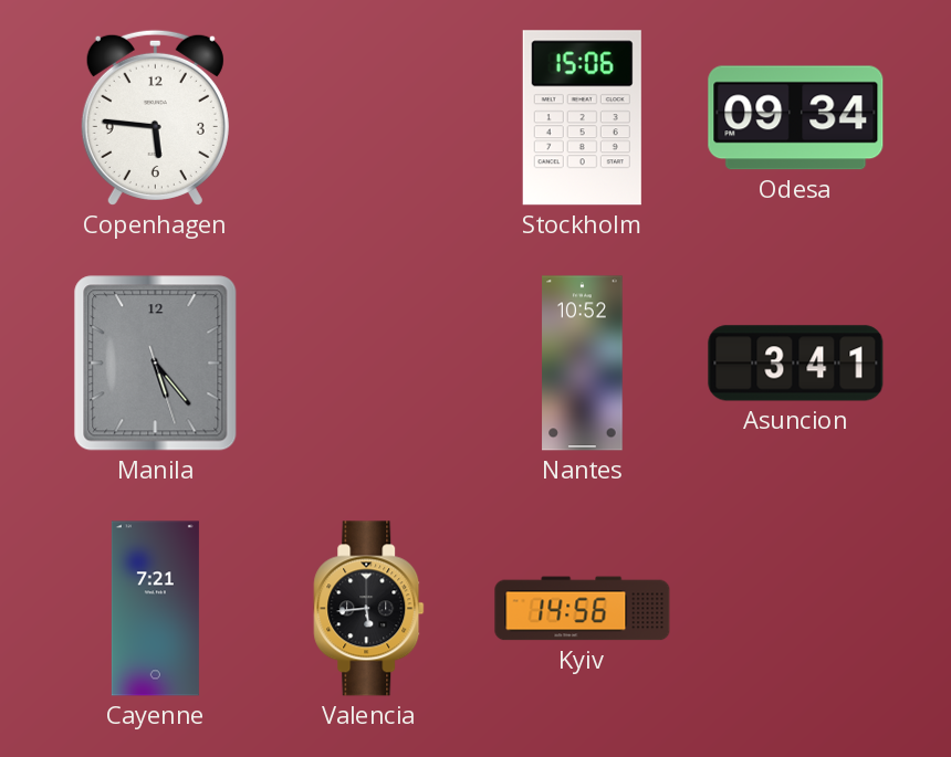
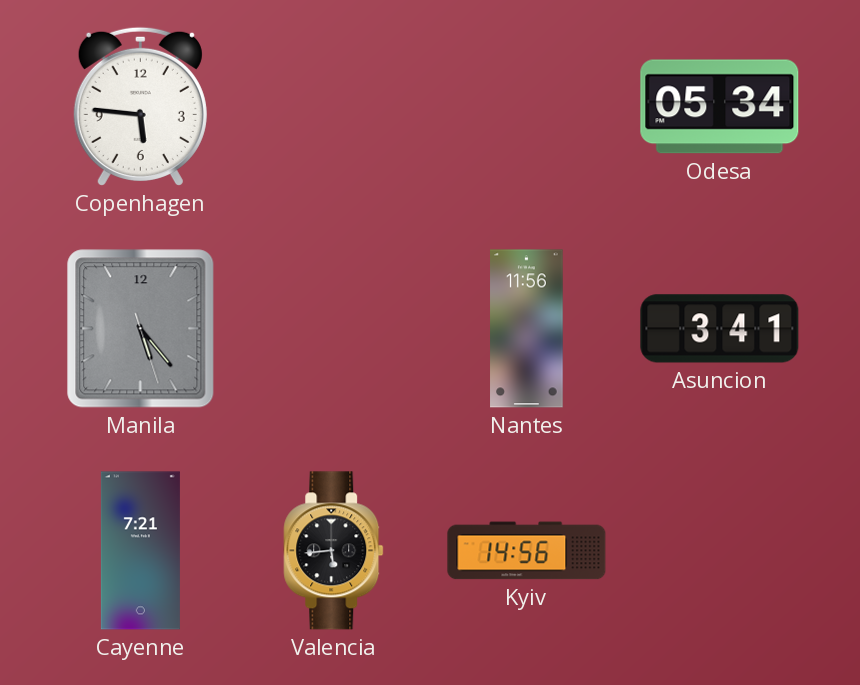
Stockholm: 15:06 -> none (582, 118)
Odesa: 09:34 -> 05:34 (720, 107)
Nantes: 10:52 -> 11:56 (527, 329)
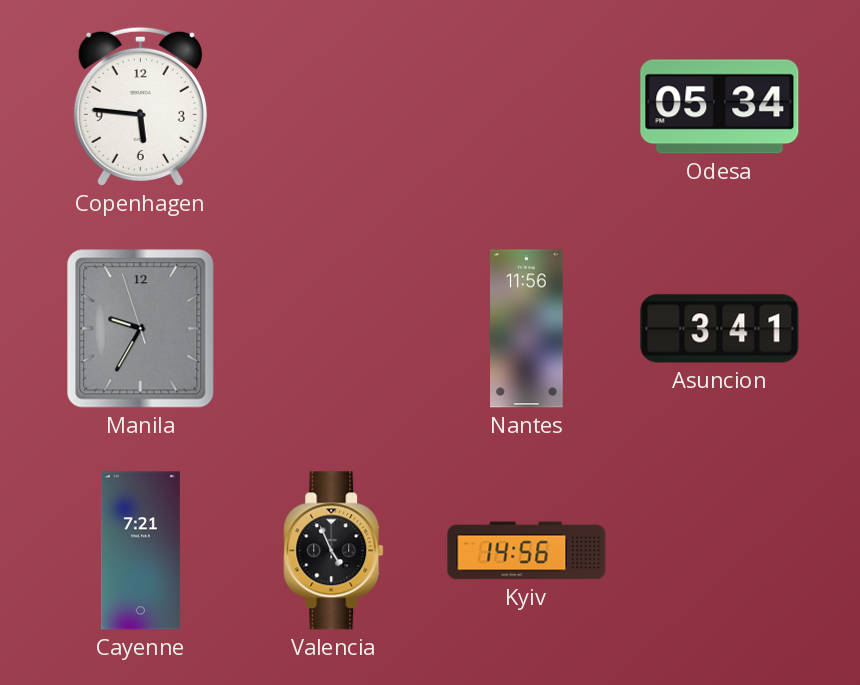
Manila: 5:23 -> 9:34 (141, 329)
Valencia: 5:44 -> 4:56 (334, 551)
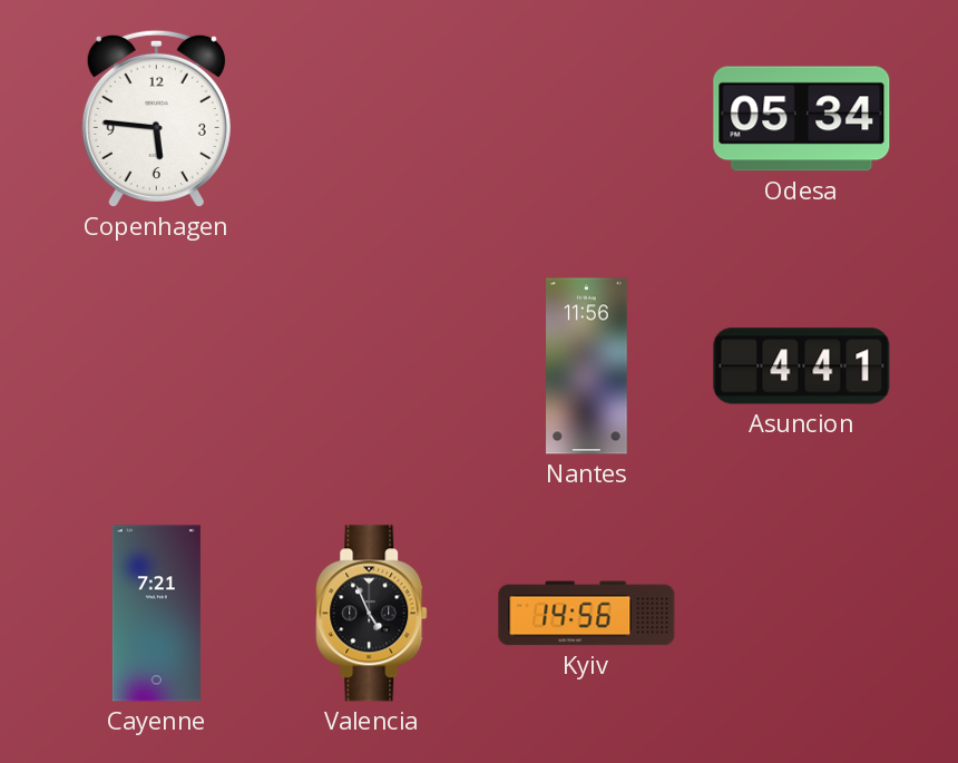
Manila: 9:34 -> none (141, 329)
Asuncion: 3:41 -> 4:41 (802, 366)
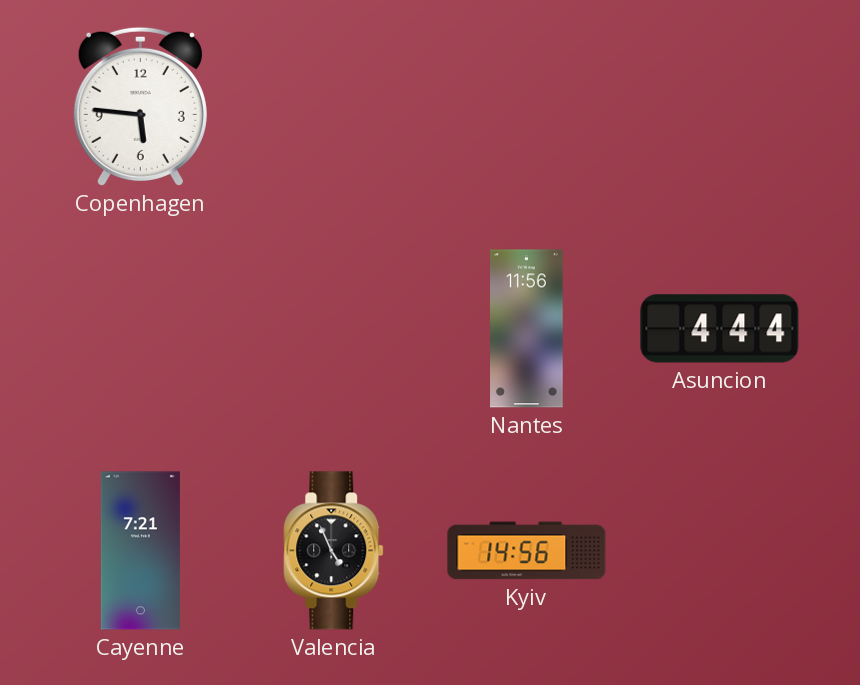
Odesa: 05:34 -> none (802, 119)
Asuncion: 4:41 -> 4:44 (720, 329)
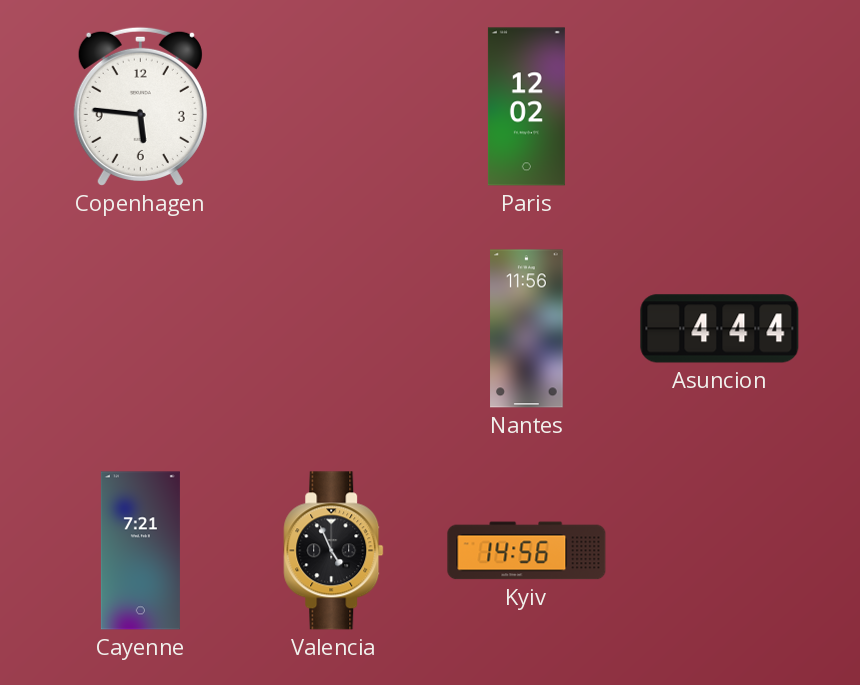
Paris: none -> 12:02 (526, 107)
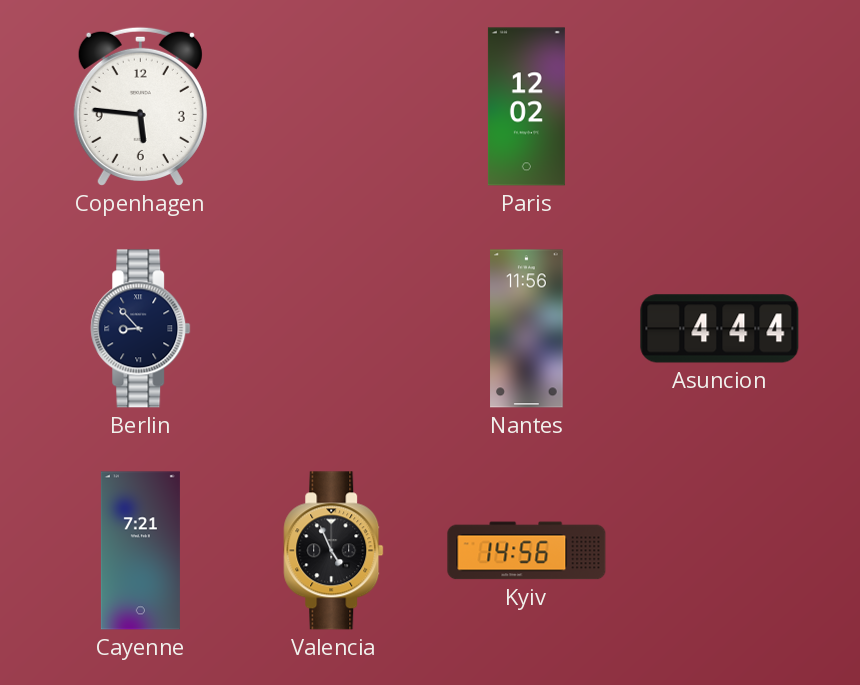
Berlin: none -> 8:53 (141, 329)
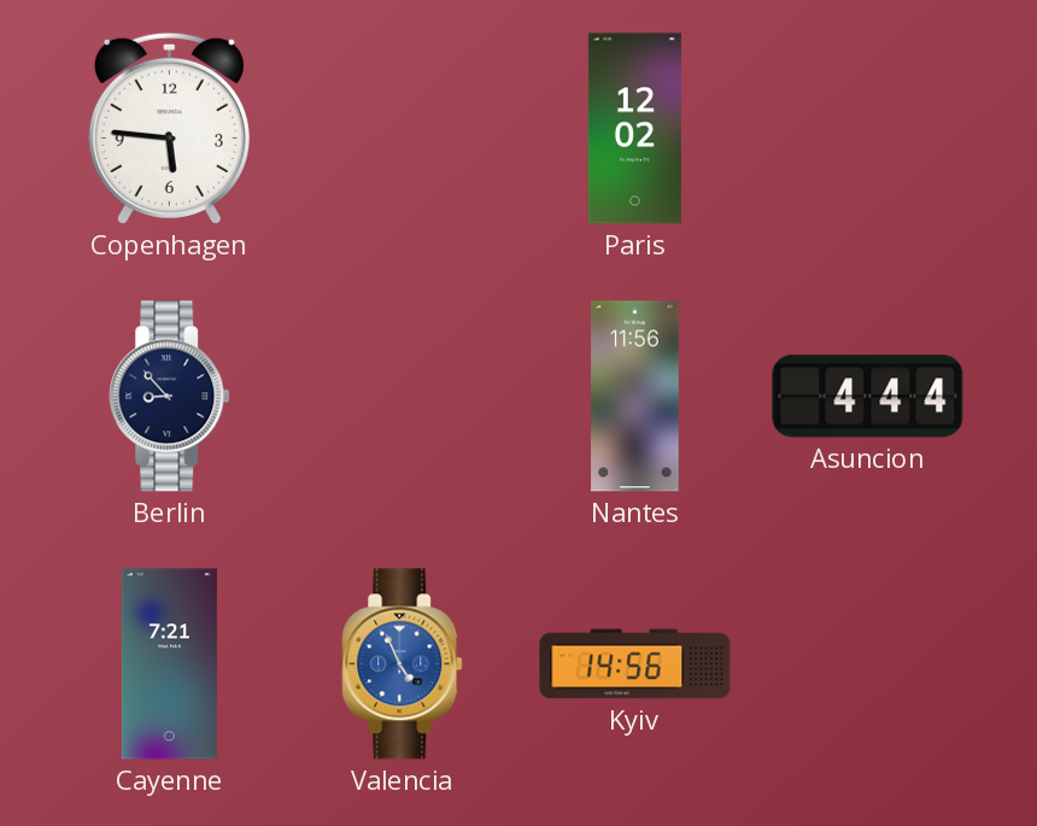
Valencia dial: black -> blue (403, 664)
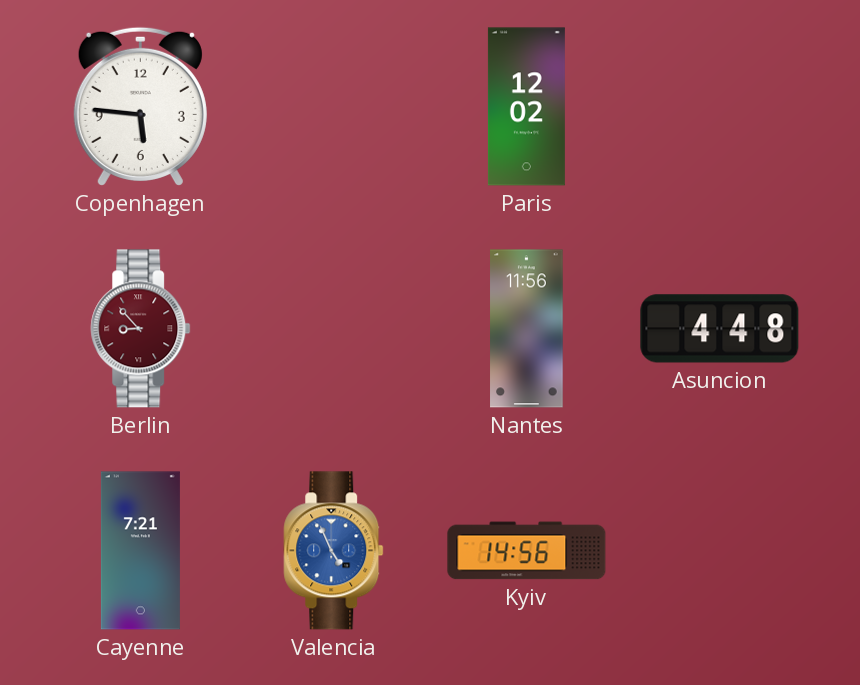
Berlin dial: navy -> burgundy (141, 329)
Asuncion: 4:44 -> 4:48 (720, 329)
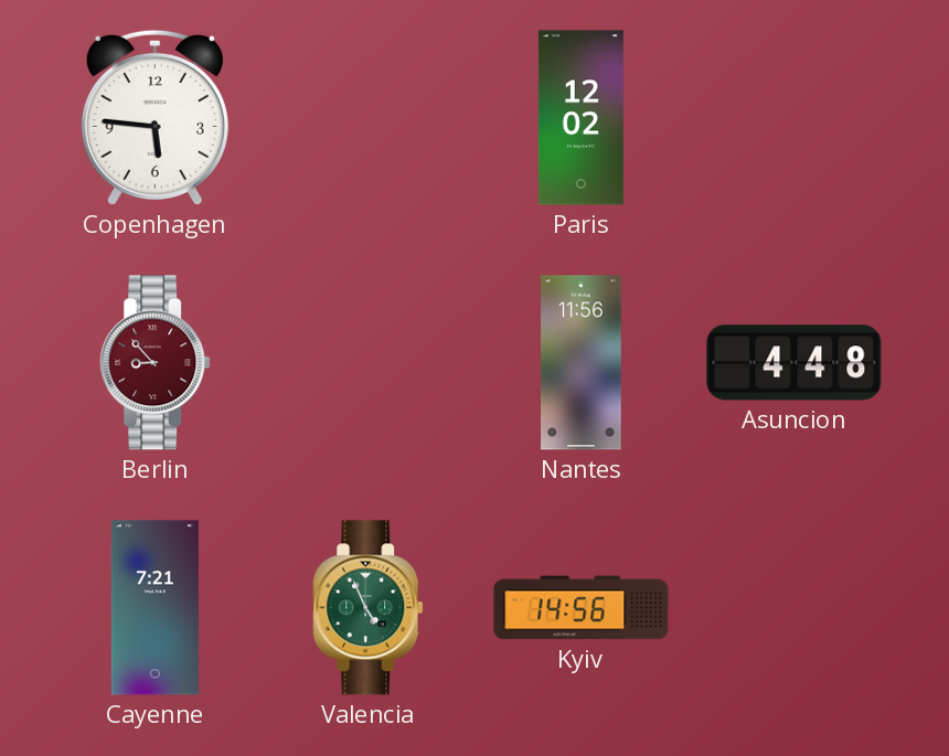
Valencia dial: blue -> green (369, 608)
